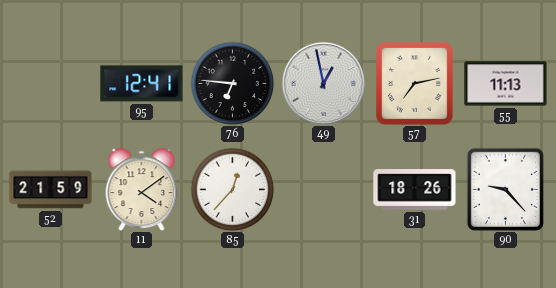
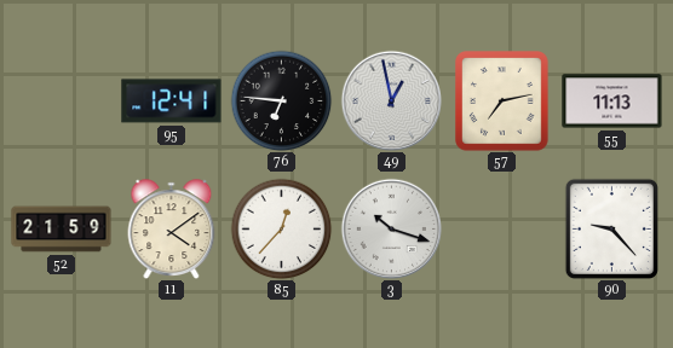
3: none -> 10:18 (391, 228)
31: 18:26 -> none (415, 190)
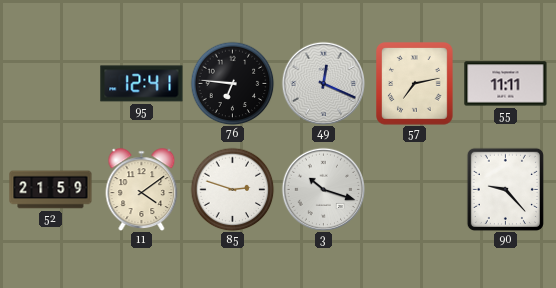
49: 12:58 -> 12:19 (323, 83)
55: 11:13 -> 11:11 (506, 84)
85: 12:37 -> 2:48 (232, 189)
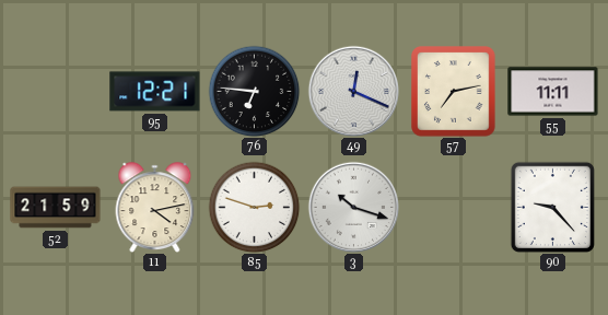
95: 12:41 -> 12:21 (155, 92)
11: 4:09 -> 4:13 (155, 207)
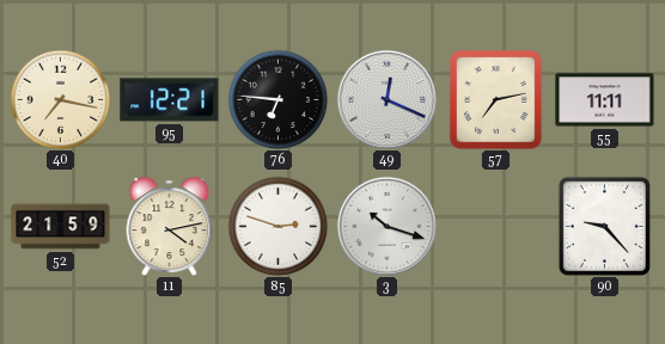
40: none -> 7:17 (60, 99)
